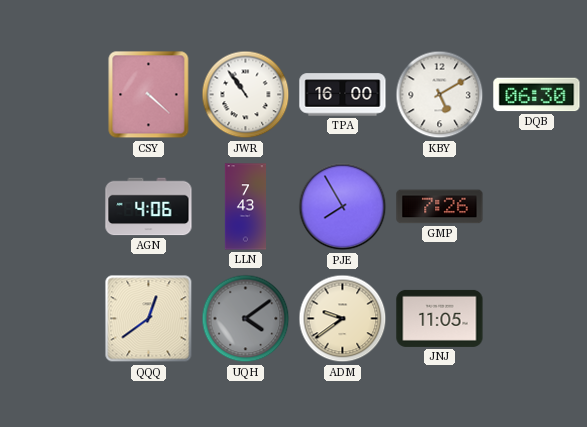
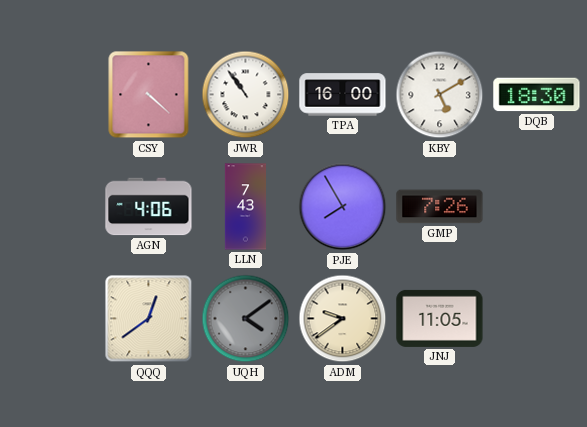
DQB: 06:30 -> 18:30 (537, 95)
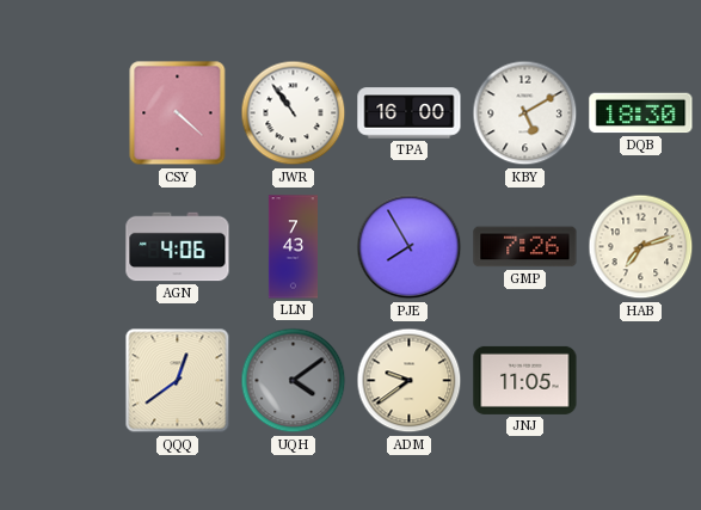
HAB: none -> 7:12 (641, 247)
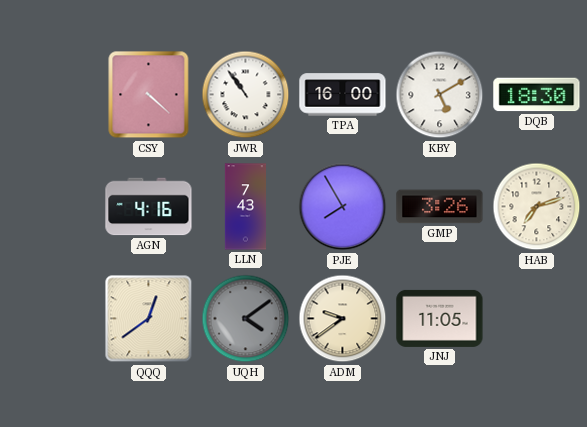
AGN: 4:06 -> 4:16 (149, 207)
GMP: 7:26 -> 3:26 (440, 207)
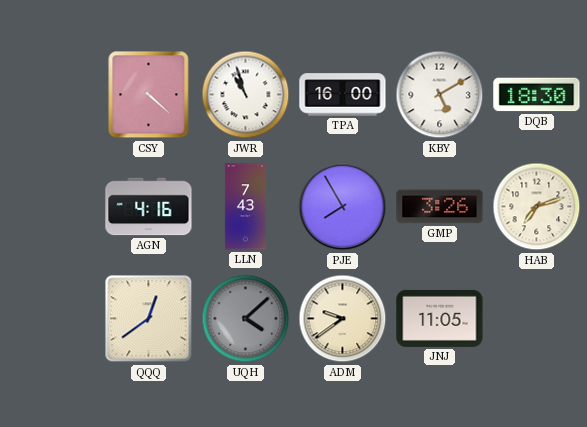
JWR: 10:54 -> 10:57 (246, 95)
UQH: 4:09 -> 4:08 (246, 319)
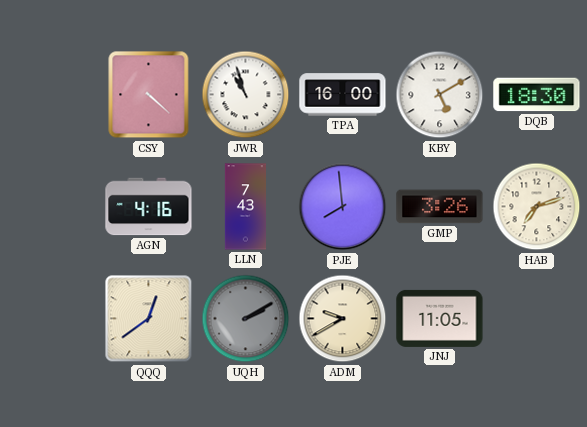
PJE: 7:55 -> 7:59 (343, 207)
UQH: 4:08 -> 2:10 (246, 319)
ADM: 9:39 -> 9:40 (343, 319)
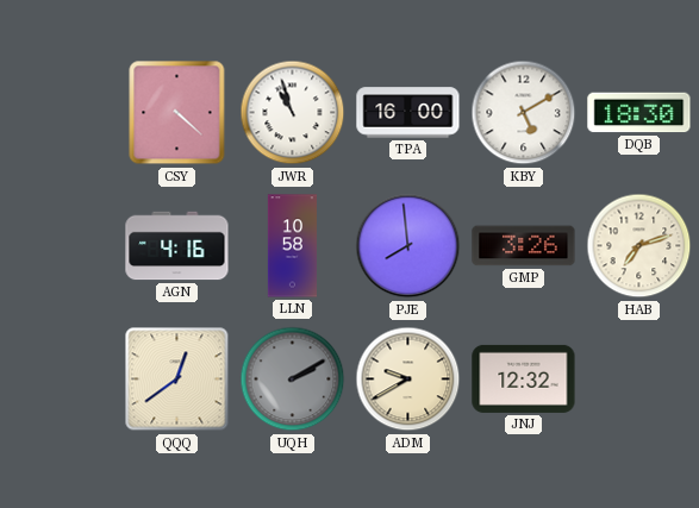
LLN: 7:43 -> 10:58 (292, 246)
JNJ: 11:05 -> 12:32 (524, 378)
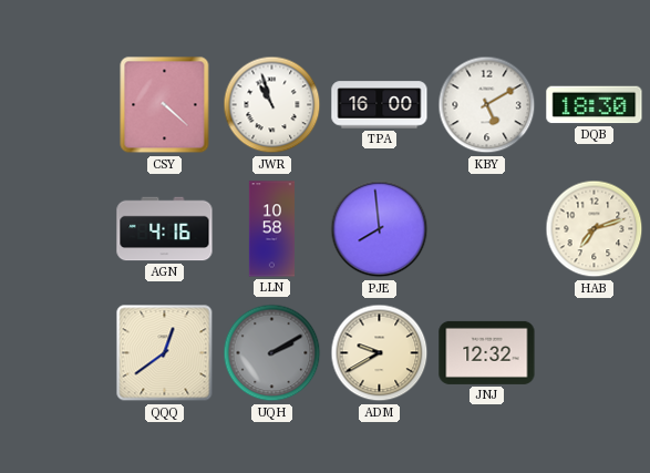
GMP: 3:26 -> none (524, 246)
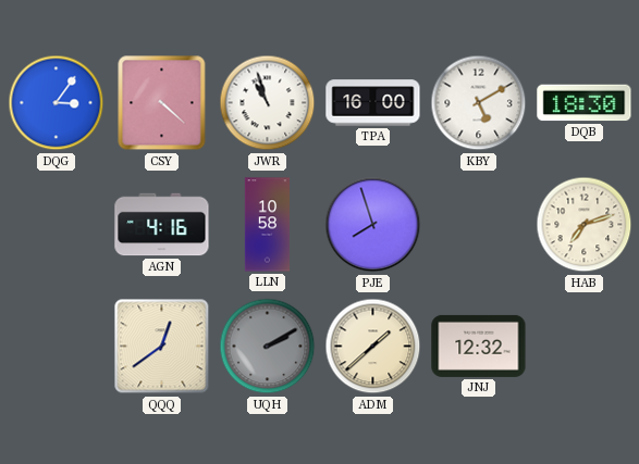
DQG: none -> 3:06 (57, 103)
PJE: 7:59 -> 7:57 (373, 225)
ADM: 9:40 -> 1:38 (373, 347)
